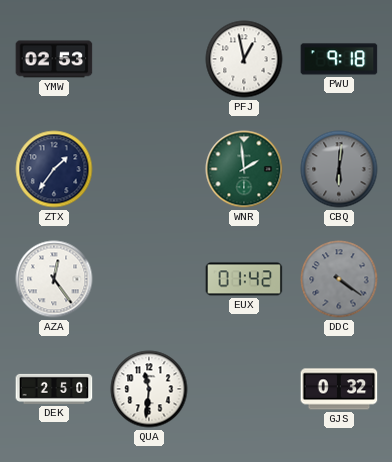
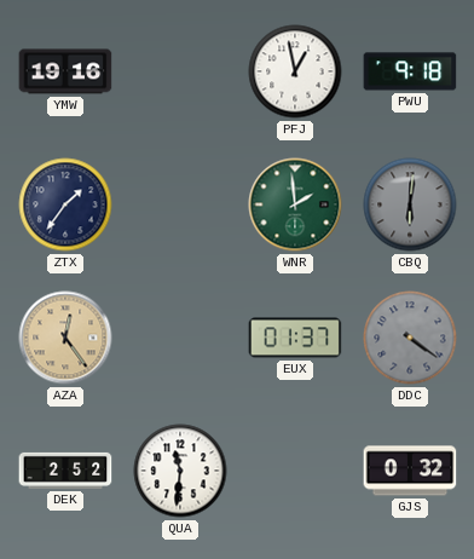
YMW: 02:53 -> 19:16 (65, 71)
AZA dial: white -> champagne (65, 338)
EUX: 01:42 -> 01:37 (295, 338)
DEK: 2:50 -> 2:52 (65, 471)
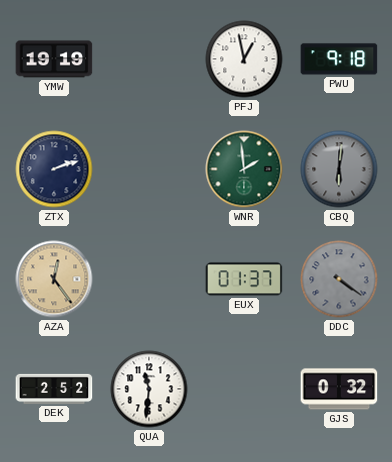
YMW: 19:16 -> 19:19 (54, 59)
ZTX: 1:36 -> 2:12 (54, 169)
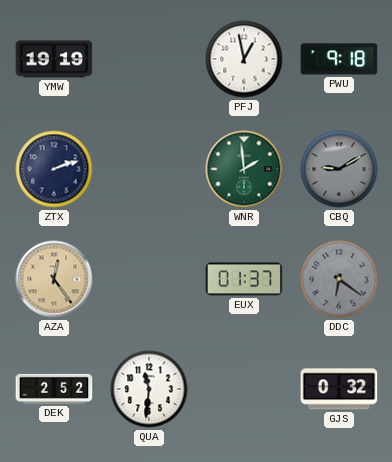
CBQ: 6:01 -> 9:10 (339, 169)
DDC: 4:21 -> 6:21 (339, 279)
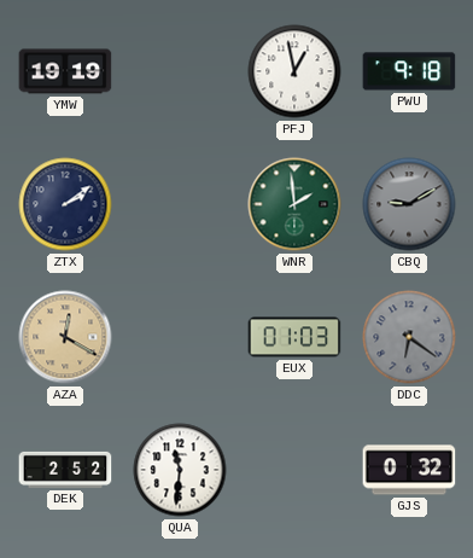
ZTX: 2:12 -> 2:09 (65, 204)
AZA: 12:24 -> 12:20 (65, 337)
EUX: 01:37 -> 01:03 (294, 337)
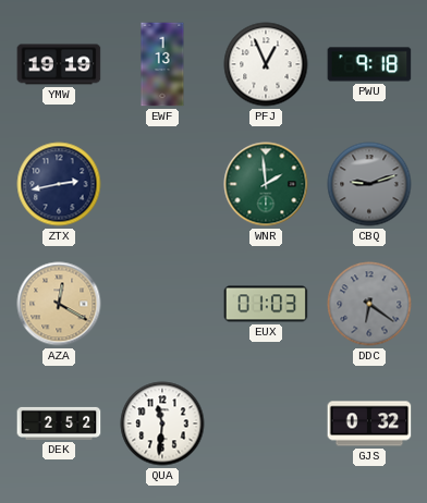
EWF: none -> 1:13 (162, 64)
PFJ: 12:58 -> 12:56 (266, 64)
ZTX: 2:09 -> 2:43 (59, 184)
CBQ: 9:10 -> 9:12 (369, 184)
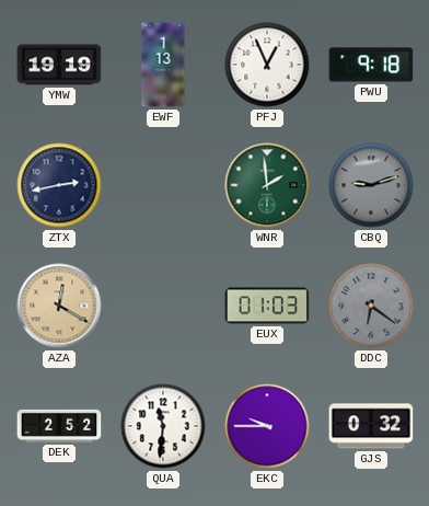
EKC: none -> 9:45 (267, 426)
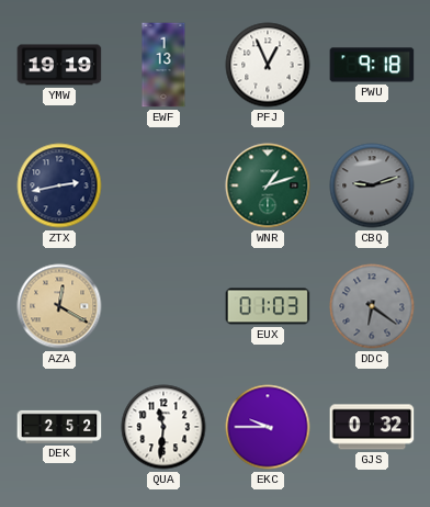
WNR: 1:59 -> 1:12 (268, 185)
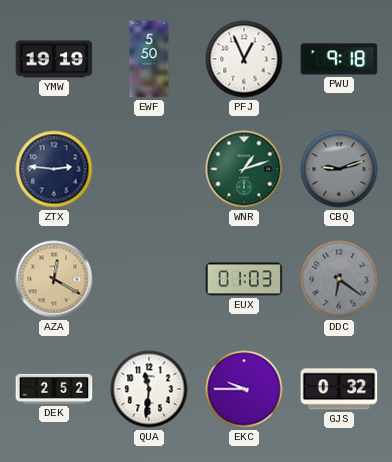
EWF: 1:13 -> 5:50 (149, 59)
ZTX: 2:43 -> 2:46 (54, 169)
